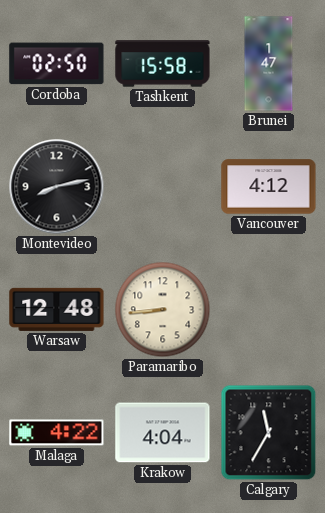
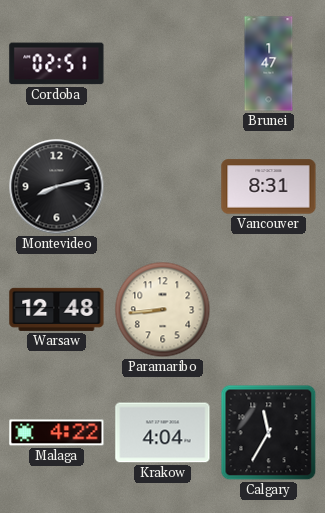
Cordoba: 02:50 -> 02:51 (57, 64)
Tashkent: 15:58 -> none (163, 64)
Vancouver: 4:12 -> 8:31 (269, 187)
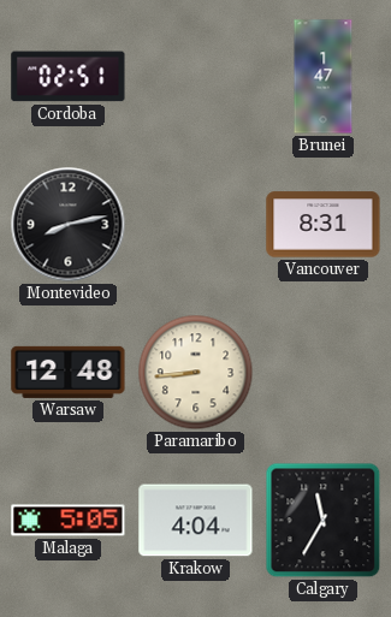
Malaga: 4:22 -> 5:05 (69, 521)
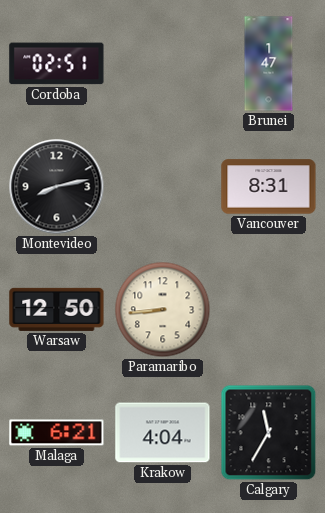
Warsaw: 12:48 -> 12:50 (57, 309)
Malaga: 5:05 -> 6:21 (57, 433)
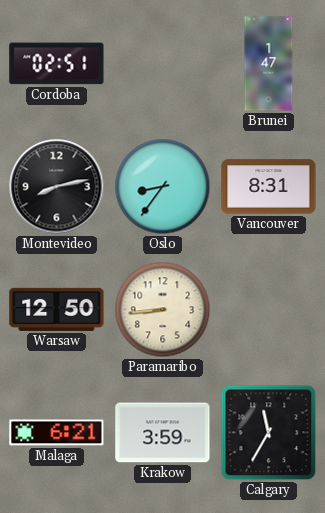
Oslo: none -> 8:36 (163, 187)
Krakow: 4:04 -> 3:59 (163, 433)
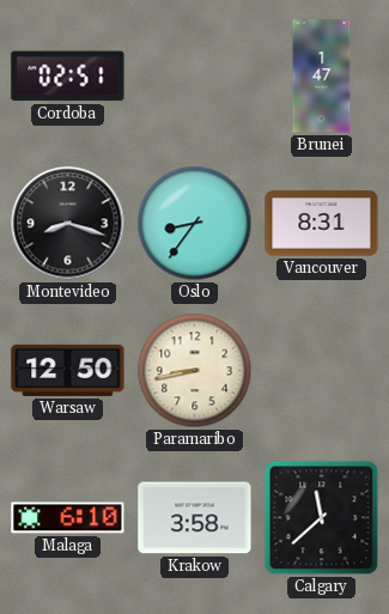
Montevideo: 8:13 -> 8:18 (68, 224)
Paramaribo: 8:44 -> 8:43 (195, 371)
Malaga: 6:21 -> 6:10 (68, 518)
Krakow: 3:59 -> 3:58 (195, 518)
Calgary: 11:35 -> 11:38 (322, 518)
